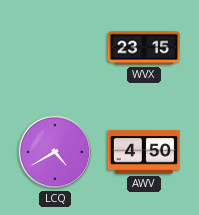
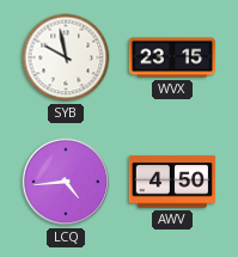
SYB: none -> 9:58 (66, 57)
LCQ: 4:40 -> 4:44 (66, 182)
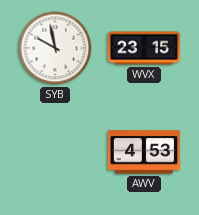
LCQ: 4:44 -> none (66, 182)
AWV: 4:50 -> 4:53 (144, 152)
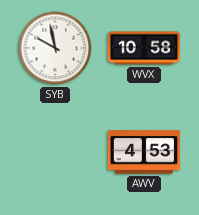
WVX: 23:15 -> 10:58 (144, 48)
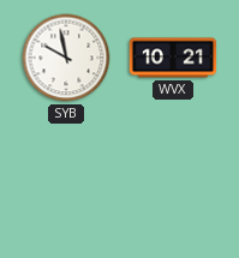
WVX: 10:58 -> 10:21 (173, 58)
AWV: 4:53 -> none (144, 152)
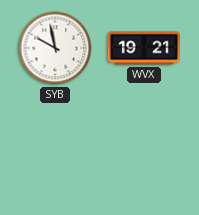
WVX: 10:21 -> 19:21 (144, 48)
